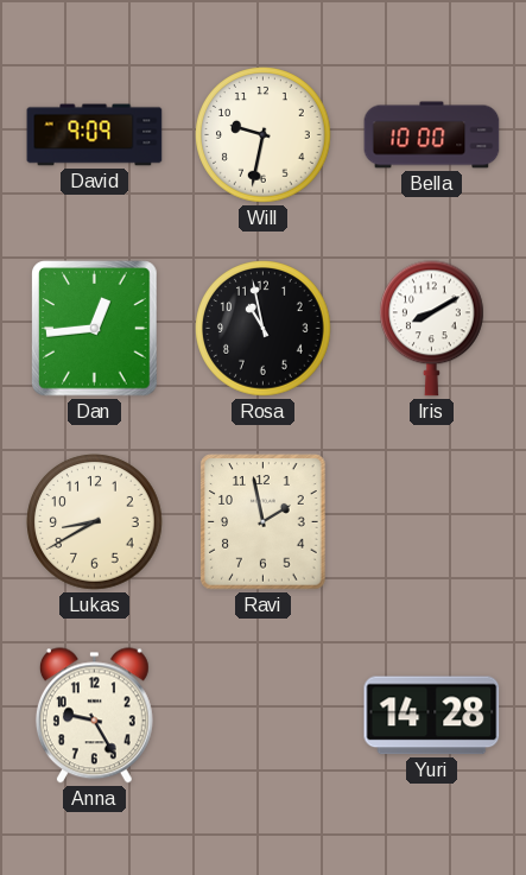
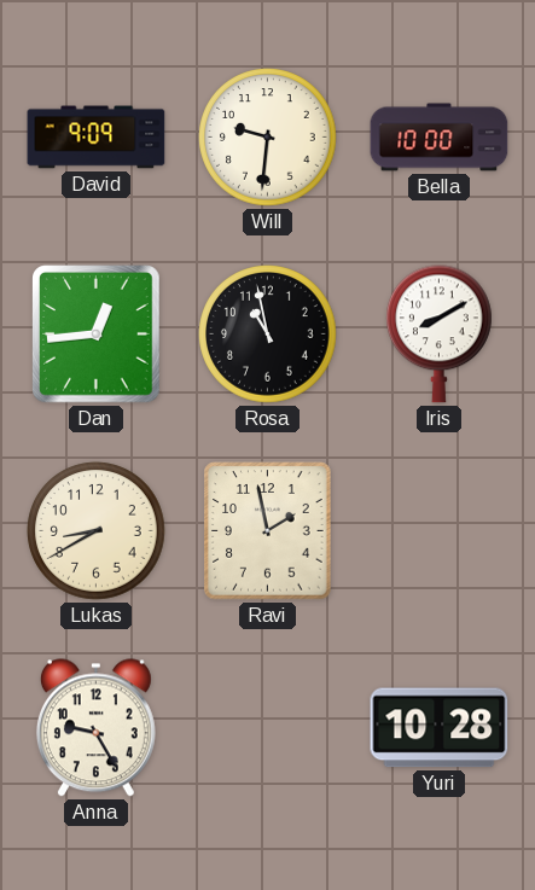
Will: 9:32 -> 9:31 (268, 138)
Yuri: 14:28 -> 10:28 (440, 728)
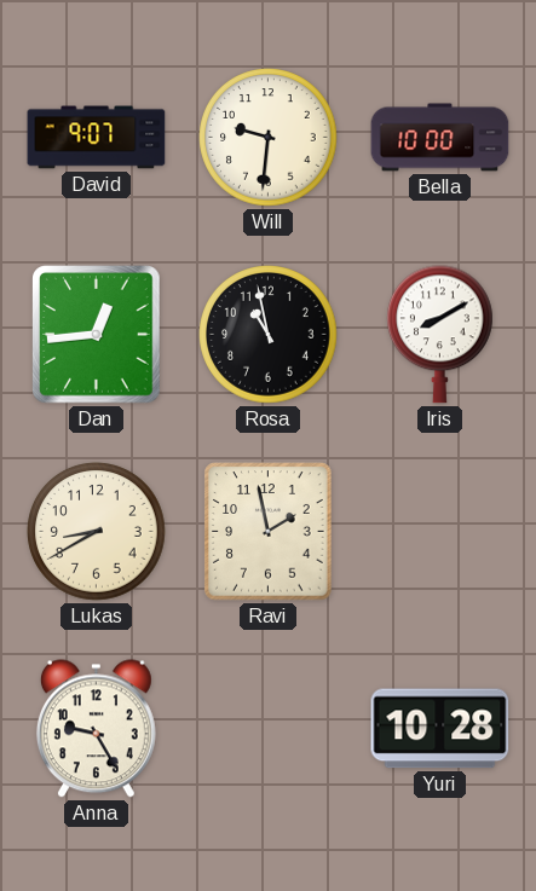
David: 9:09 -> 9:07 (97, 138)
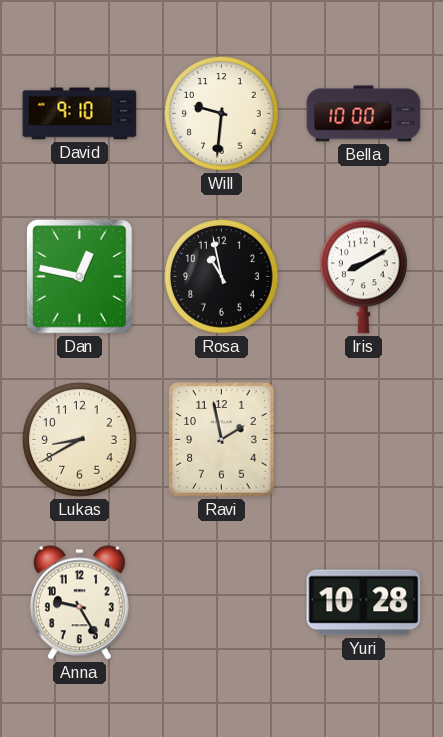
David: 9:07 -> 9:10 (80, 114)
Dan: 12:44 -> 12:47 (80, 277)
